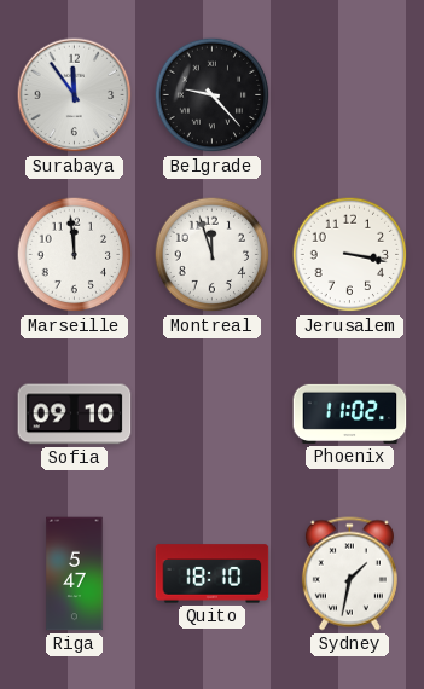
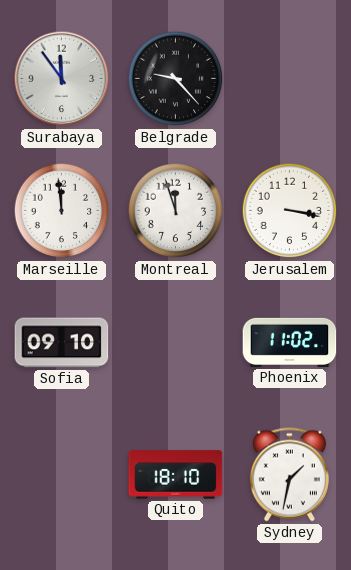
Riga: 5:47 -> none (75, 574)
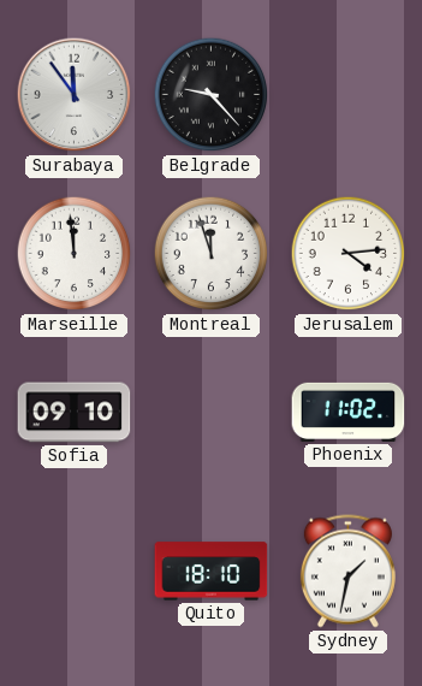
Jerusalem: 3:17 -> 4:14 (349, 254)
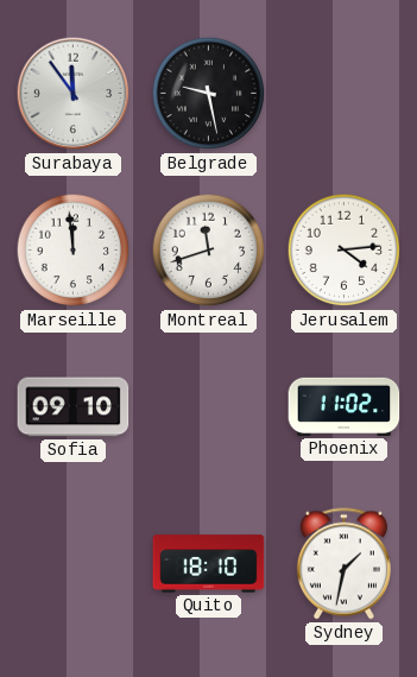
Belgrade: 9:23 -> 9:28 (209, 94)
Montreal: 11:57 -> 11:42 (209, 251)
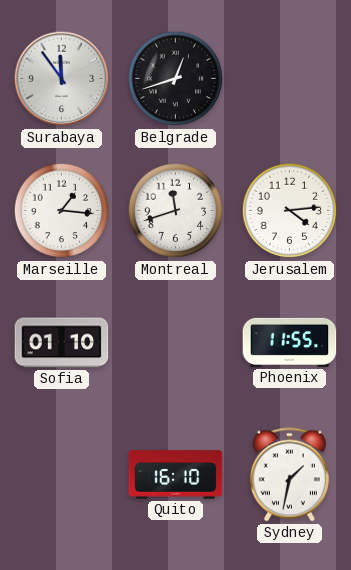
Belgrade: 9:28 -> 12:42 (176, 79)
Marseille: 11:59 -> 1:16 (62, 211)
Sofia: 09:10 -> 01:10 (62, 343)
Phoenix: 11:02 -> 11:55 (290, 342)
Quito: 18:10 -> 16:10 (176, 475)
